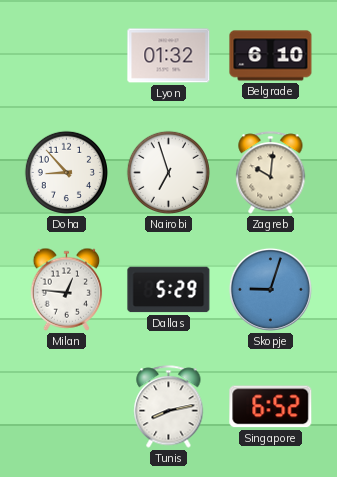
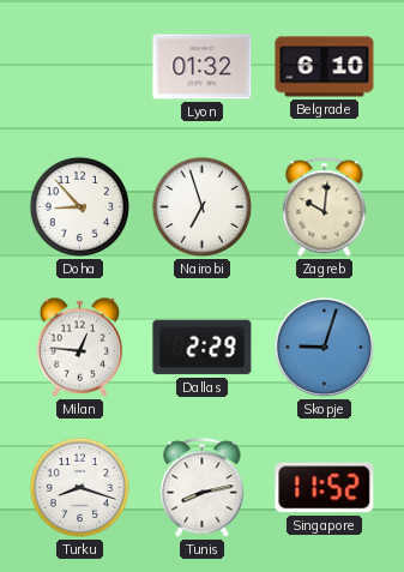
Dallas: 5:29 -> 2:29 (203, 348)
Turku: none -> 8:18 (79, 487)
Singapore: 6:52 -> 11:52 (325, 488)
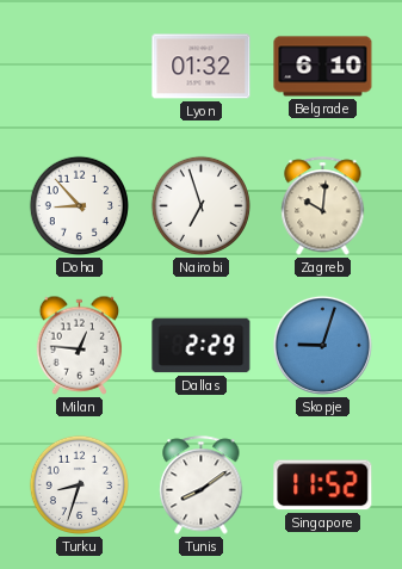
Turku: 8:18 -> 8:33 (79, 484)
Tunis: 8:13 -> 8:09 (202, 485)
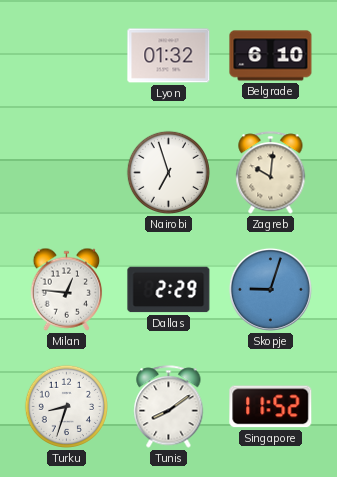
Doha: 8:53 -> none (79, 205)
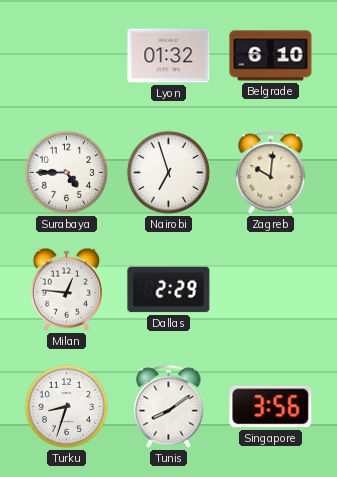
Surabaya: none -> 4:45 (66, 172)
Skopje: 9:03 -> none (270, 289)
Singapore: 11:52 -> 3:56 (271, 407)
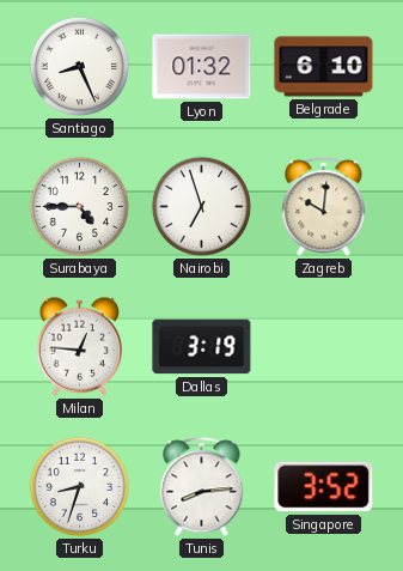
Santiago: none -> 8:26 (79, 66)
Dallas: 2:29 -> 3:19 (202, 347)
Tunis: 8:09 -> 8:14 (202, 487)
Singapore: 3:56 -> 3:52 (324, 487)
